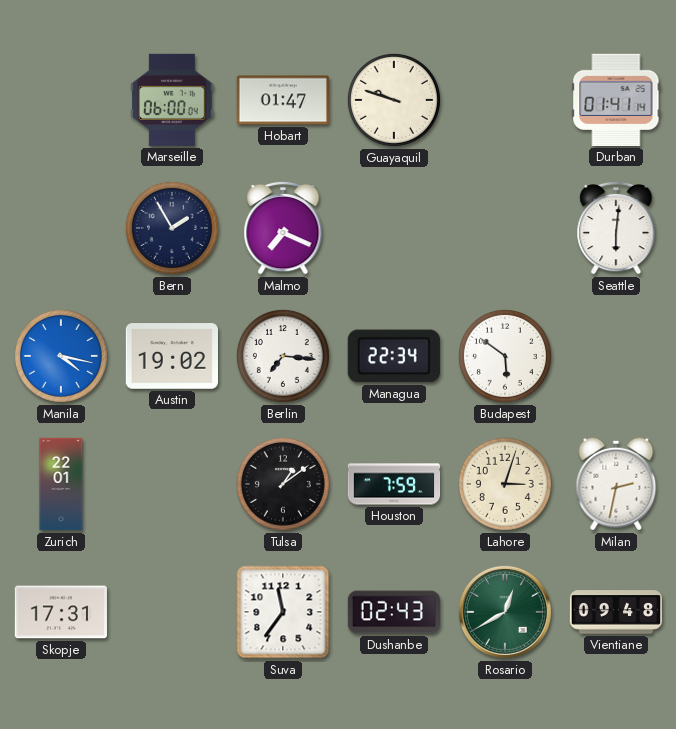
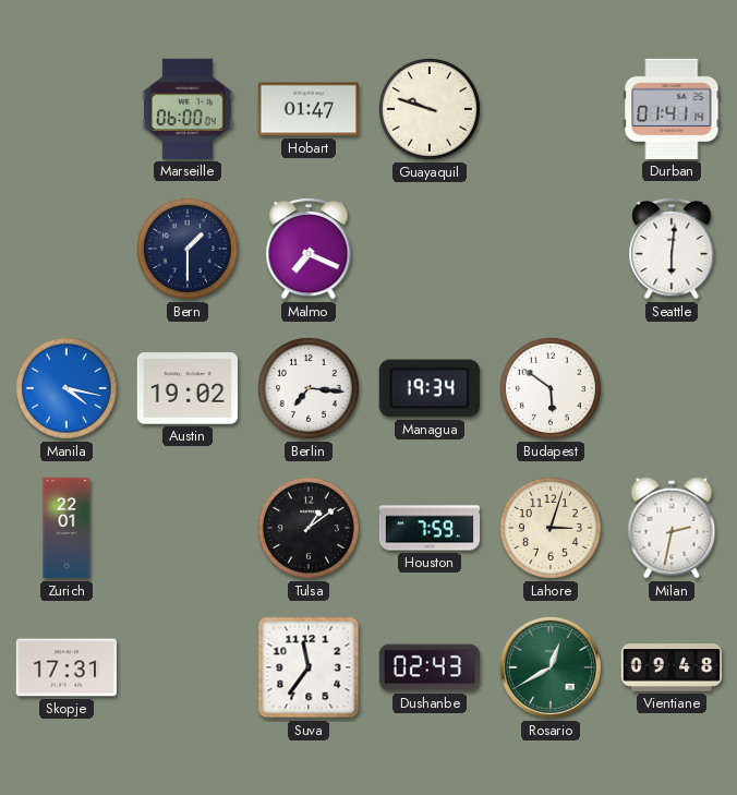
Bern: 1:55 -> 1:30 (188, 249)
Managua: 22:34 -> 19:34 (430, 388)
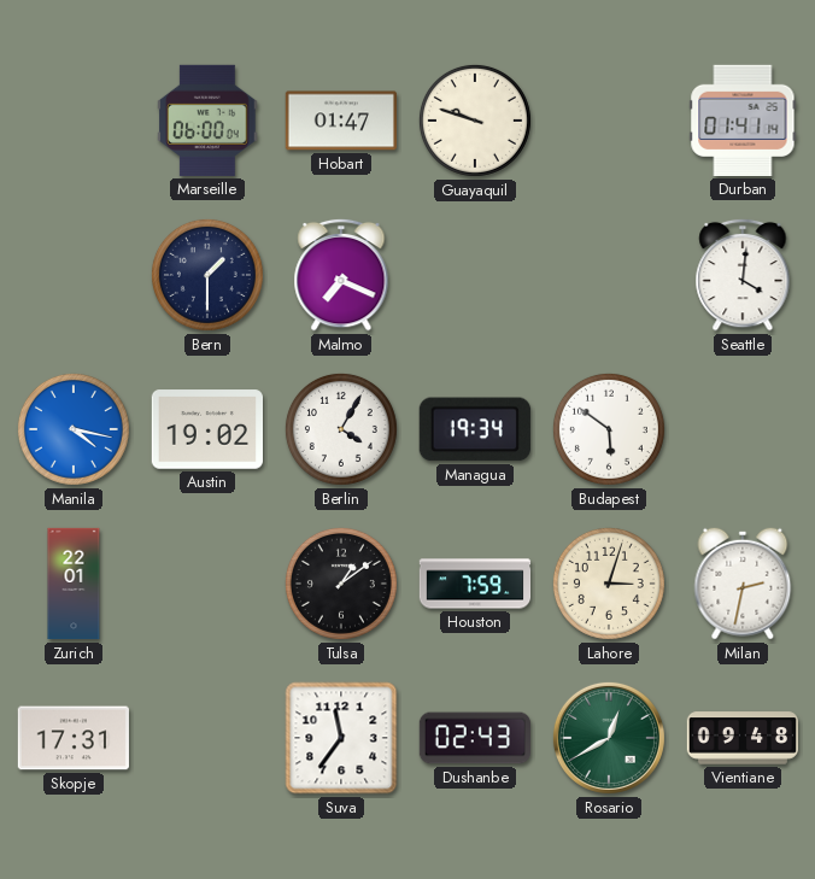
Seattle: 6:01 -> 4:01 (743, 275)
Berlin: 7:16 -> 4:05 (341, 429)
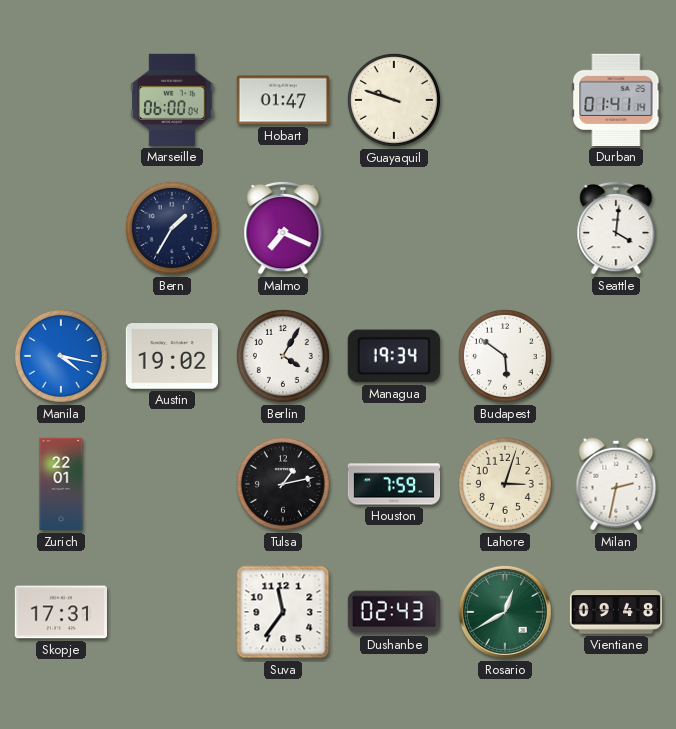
Bern: 1:30 -> 1:35 (172, 228)
Tulsa: 1:09 -> 1:13 (283, 484)
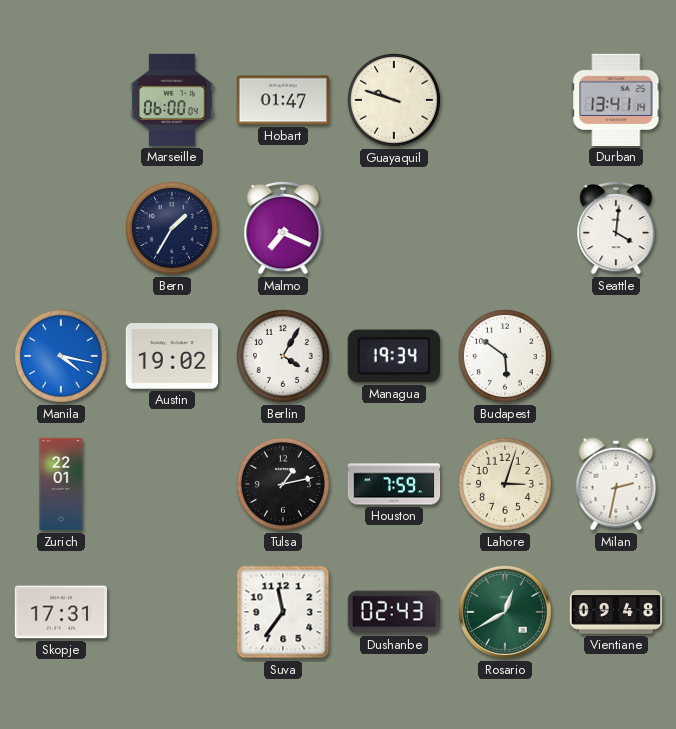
Durban: 01:41 -> 13:41 (616, 100)
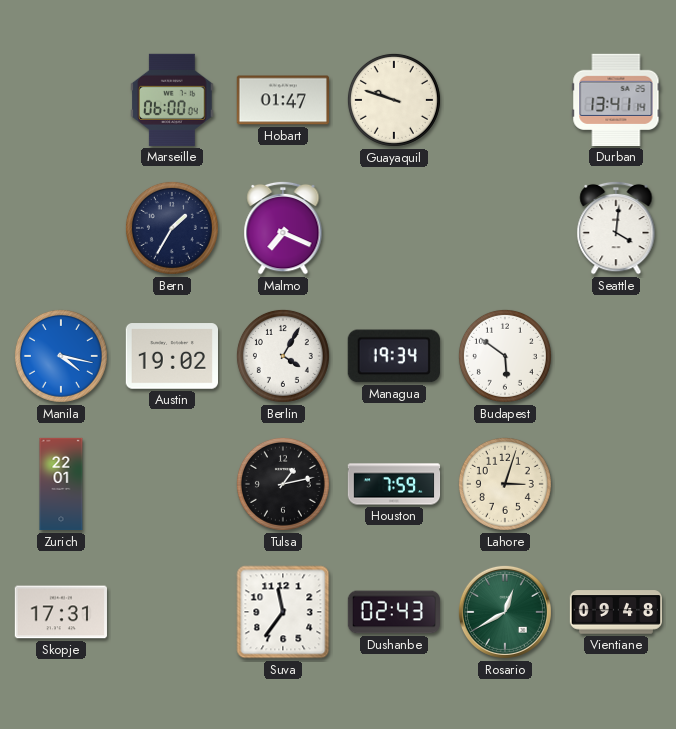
Milan: 2:32 -> none (616, 484)
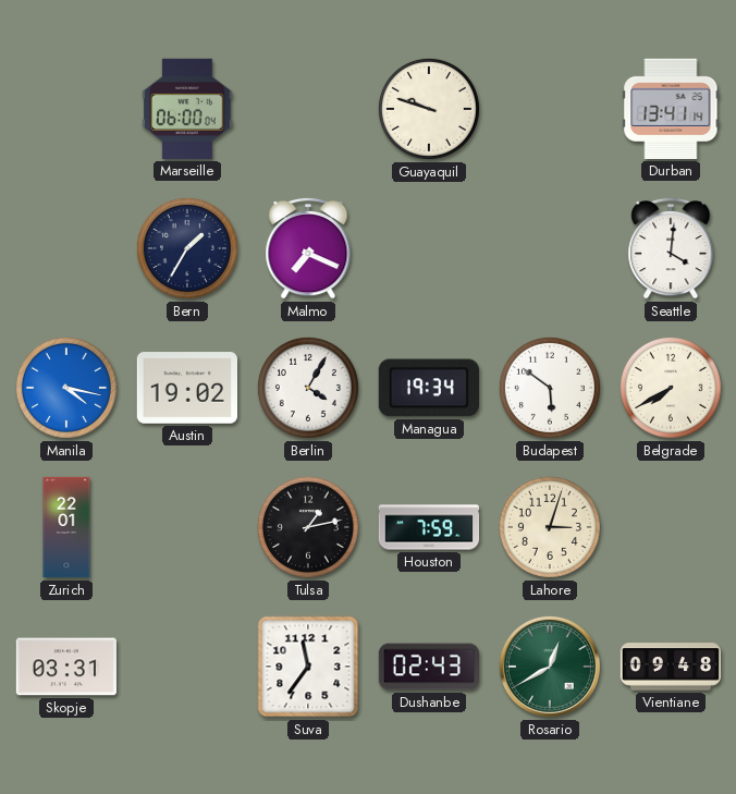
Hobart: 01:47 -> none (282, 100)
Belgrade: none -> 7:40 (671, 388)
Skopje: 17:31 -> 03:31 (66, 667)
